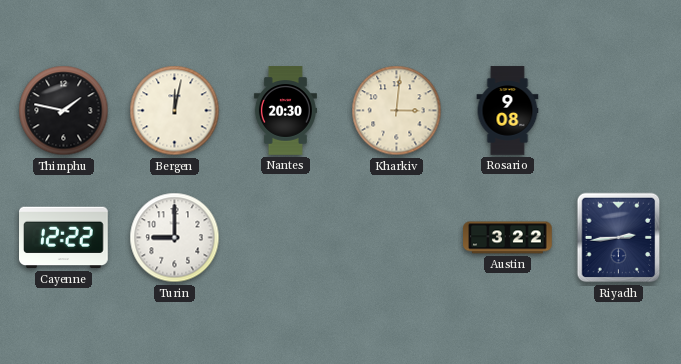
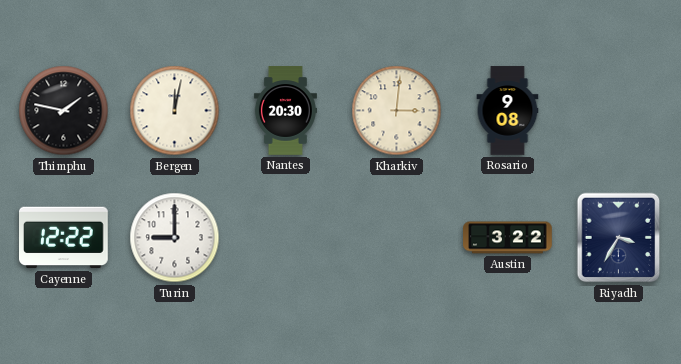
Riyadh: 2:44 -> 3:35 (619, 238)
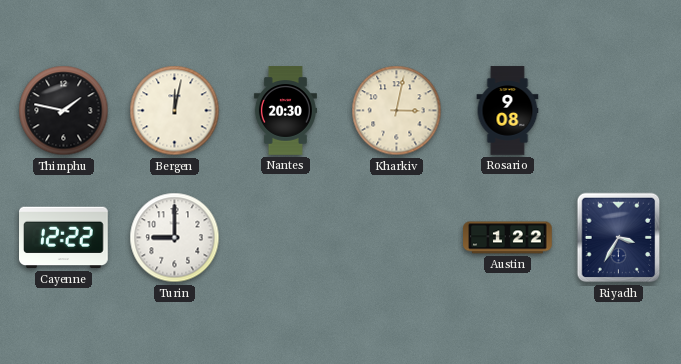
Kharkiv: 3:01 -> 3:02 (397, 111)
Austin: 3:22 -> 1:22 (508, 238)
